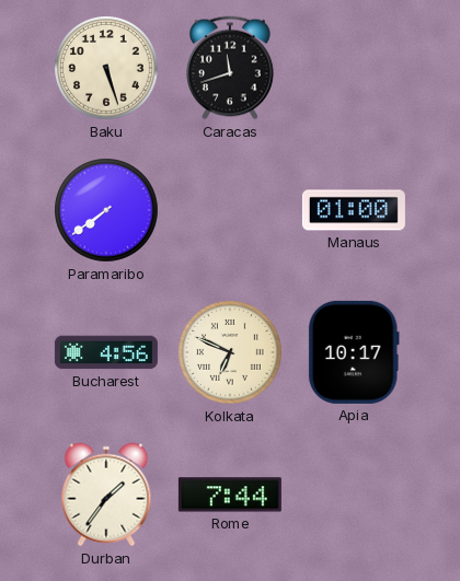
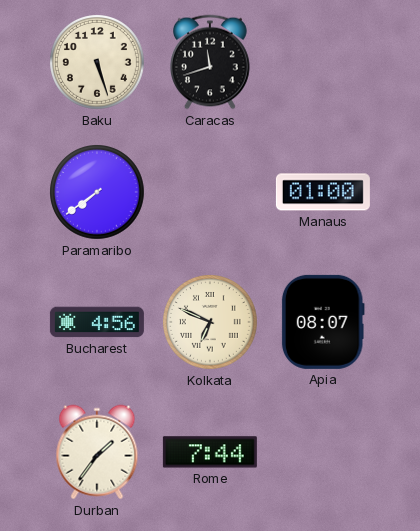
Apia: 10:17 -> 08:07 (323, 322)
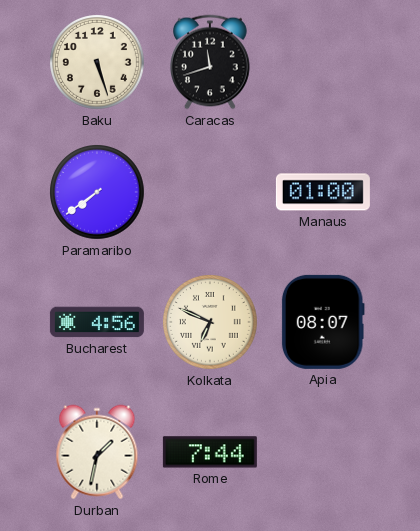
Durban: 1:36 -> 1:32 (97, 452)
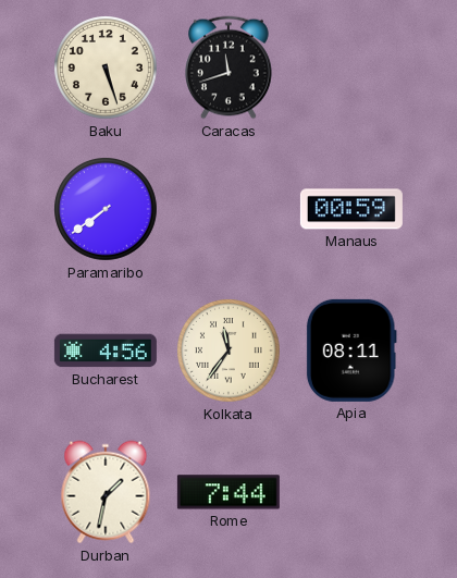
Manaus: 01:00 -> 00:59 (351, 209)
Kolkata: 6:49 -> 11:36 (230, 352)
Apia: 08:07 -> 08:11 (351, 351)
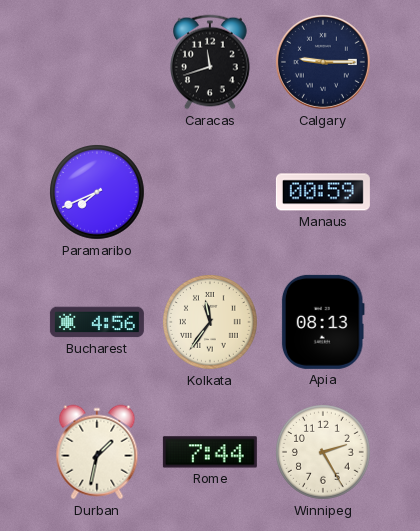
Baku: 5:27 -> none (107, 69)
Calgary: none -> 9:15 (323, 62)
Paramaribo: 7:39 -> 7:41 (98, 193)
Apia: 08:11 -> 08:13 (323, 322)
Winnipeg: none -> 2:25 (324, 453)
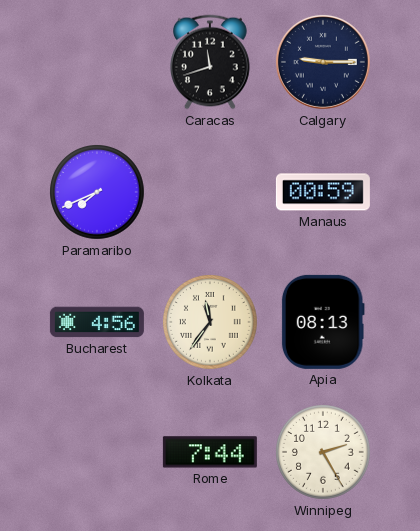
Durban: 1:32 -> none (97, 452)
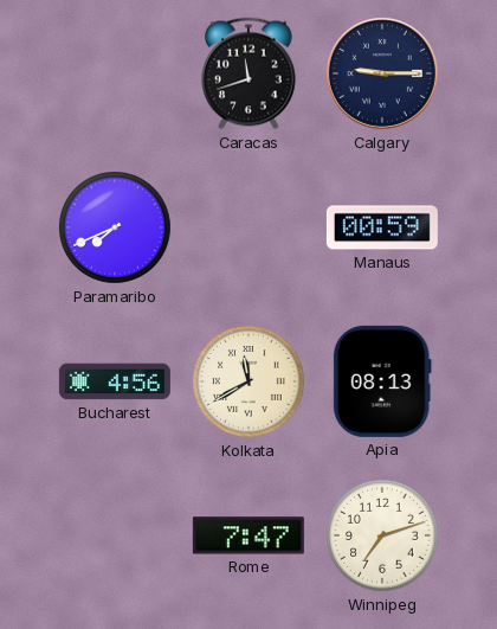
Kolkata: 11:36 -> 11:40 (250, 383)
Rome: 7:44 -> 7:47 (248, 535)
Winnipeg: 2:25 -> 7:12 (383, 537)
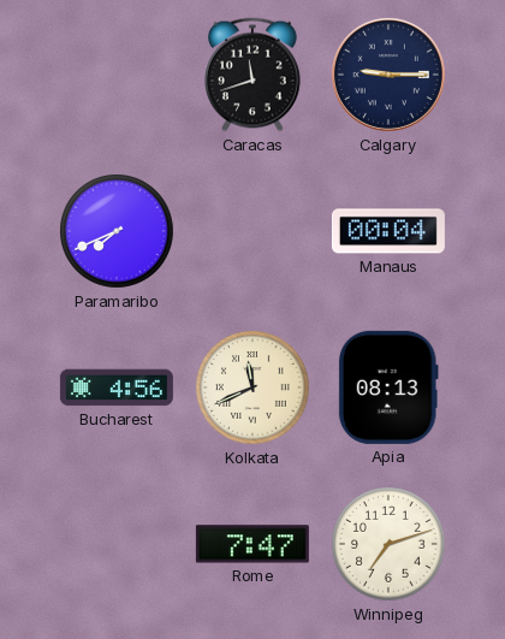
Manaus: 00:59 -> 00:04 (388, 231)
Kolkata: 11:40 -> 11:41 (254, 389)
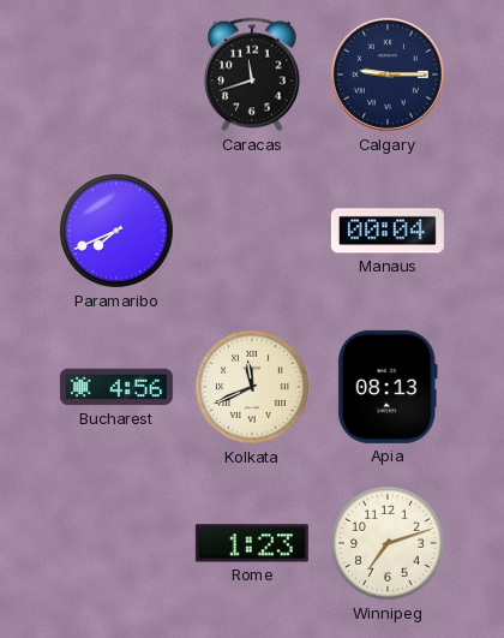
Rome: 7:47 -> 1:23 (252, 543)
